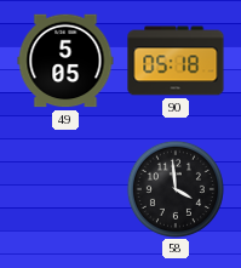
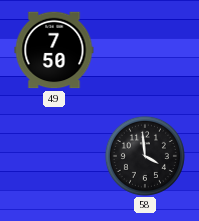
49: 5:05 -> 7:50 (54, 50)
90: 05:18 -> none (176, 61)
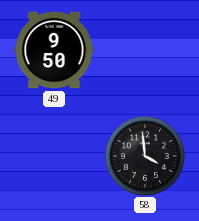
49: 7:50 -> 9:50 (54, 50)
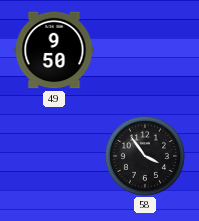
58: 3:59 -> 3:54 (145, 156)
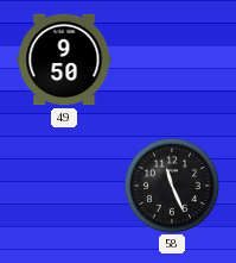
58: 3:54 -> 11:26 (172, 186)
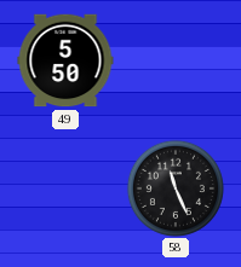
49: 9:50 -> 5:50 (65, 60)
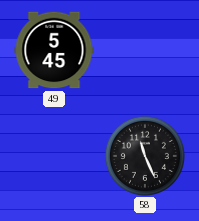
49: 5:50 -> 5:45 (54, 50)
